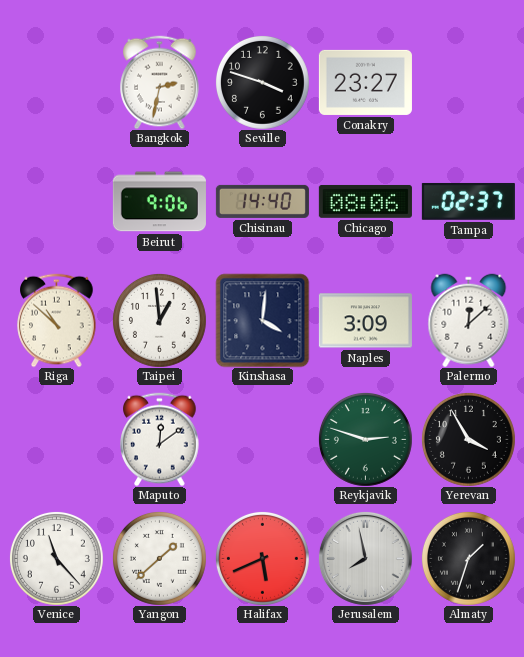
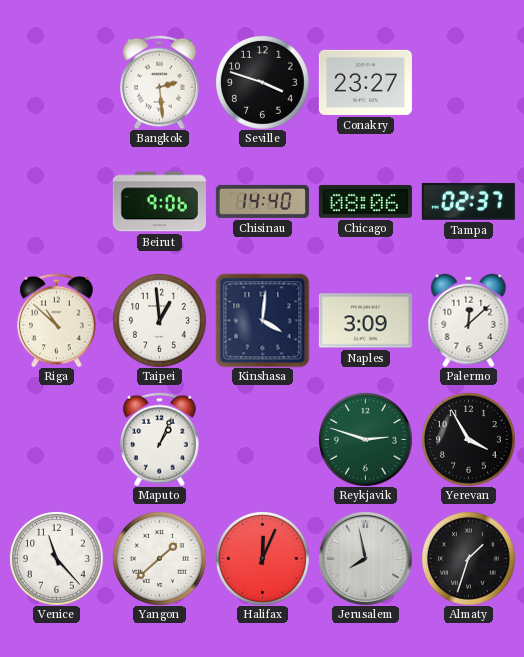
Bangkok: 2:32 -> 2:29 (160, 82)
Maputo: 12:09 -> 1:04 (160, 439)
Halifax: 5:41 -> 12:04 (262, 558)
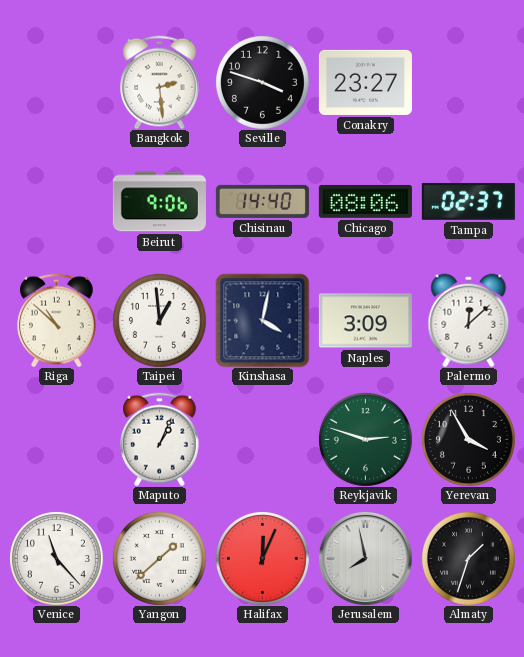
Kinshasa: 4:01 -> 4:02 (262, 320)
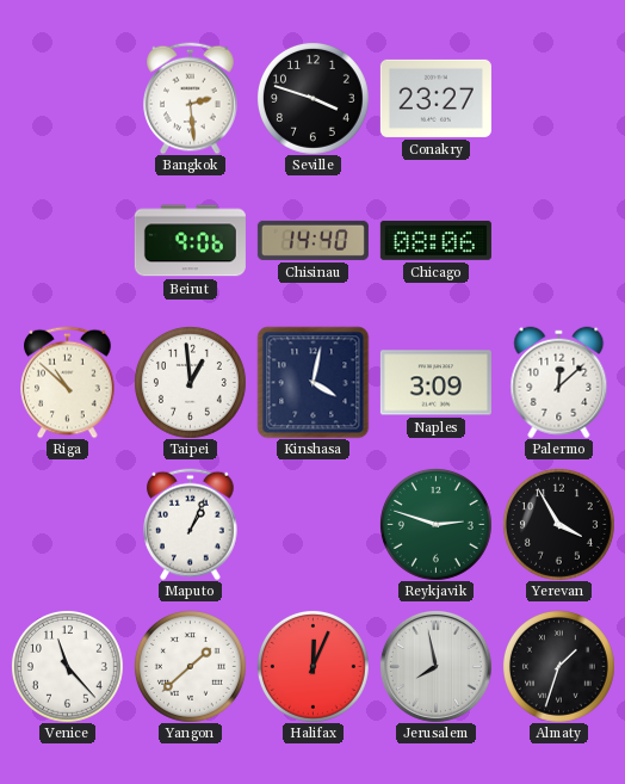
Tampa: 02:37 -> none (468, 201)
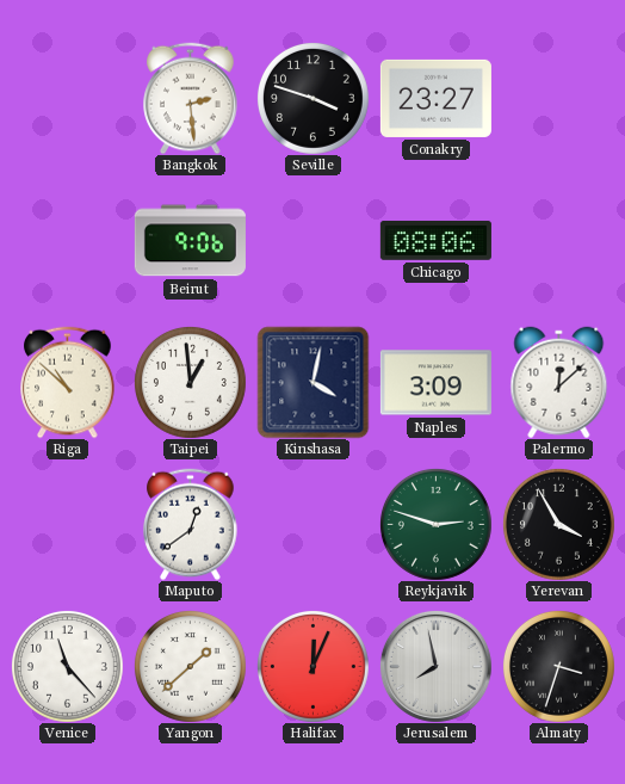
Chisinau: 14:40 -> none (312, 240)
Maputo: 1:04 -> 12:39 (191, 524)
Almaty: 1:33 -> 3:33 (558, 666)
